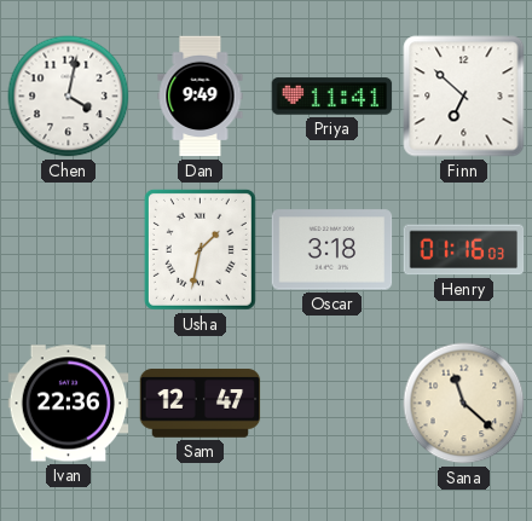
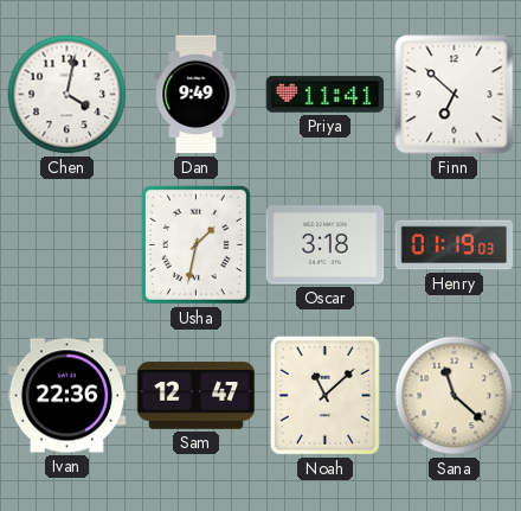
Henry: 01:16 -> 01:19 (455, 245)
Noah: none -> 11:08 (324, 395)
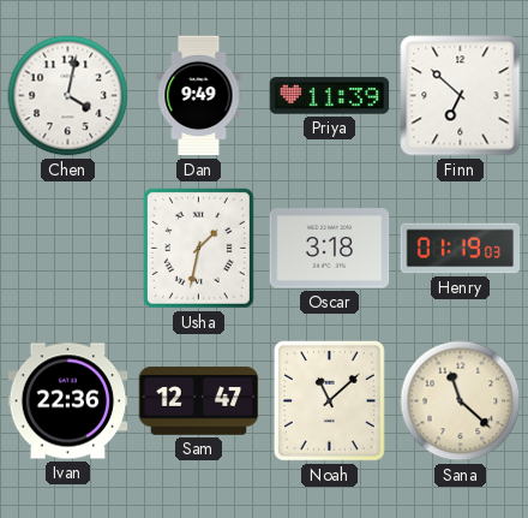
Priya: 11:41 -> 11:39 (330, 96)
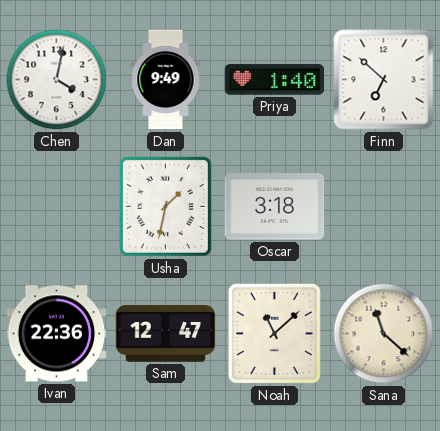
Priya: 11:39 -> 1:40 (275, 80)
Henry: 01:19 -> none (461, 249)
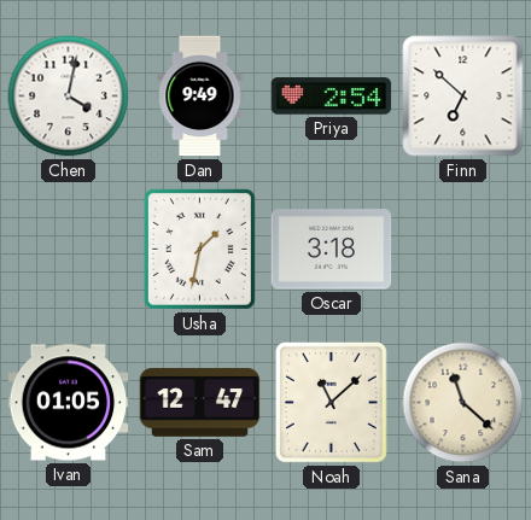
Priya: 1:40 -> 2:54 (332, 97)
Ivan: 22:36 -> 01:05 (69, 403)
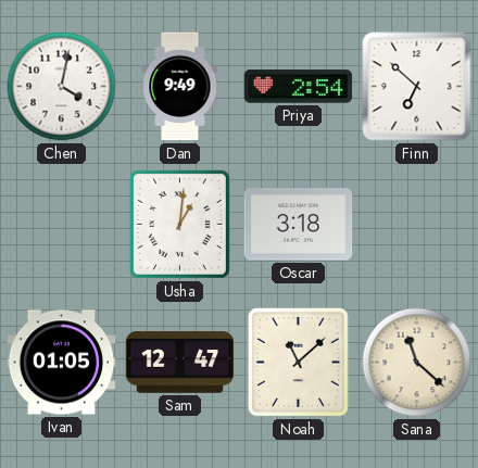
Usha: 1:32 -> 1:01 (179, 224)
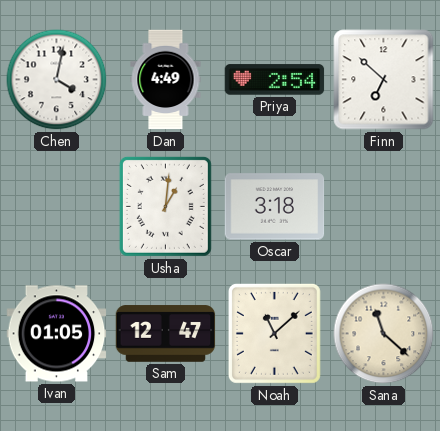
Dan: 9:49 -> 4:49 (166, 80)
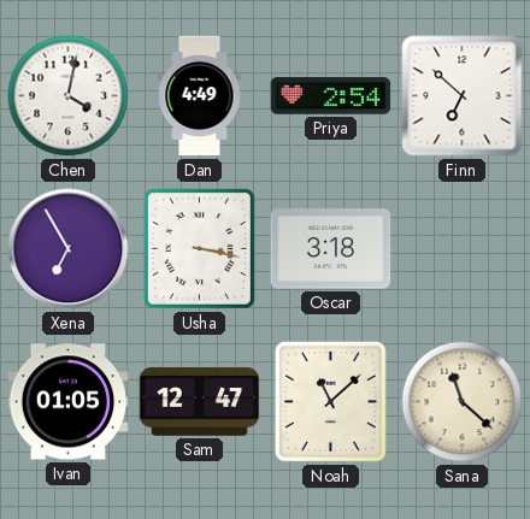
Xena: none -> 6:55 (69, 249)
Usha: 1:01 -> 3:17 (199, 248)
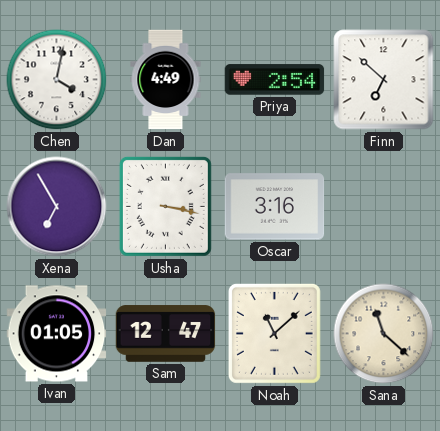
Oscar: 3:18 -> 3:16 (275, 207)
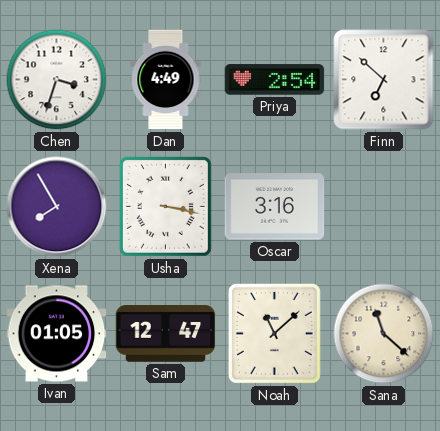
Chen: 4:02 -> 3:33 (57, 80)
Xena: 6:55 -> 7:55 (57, 207)
